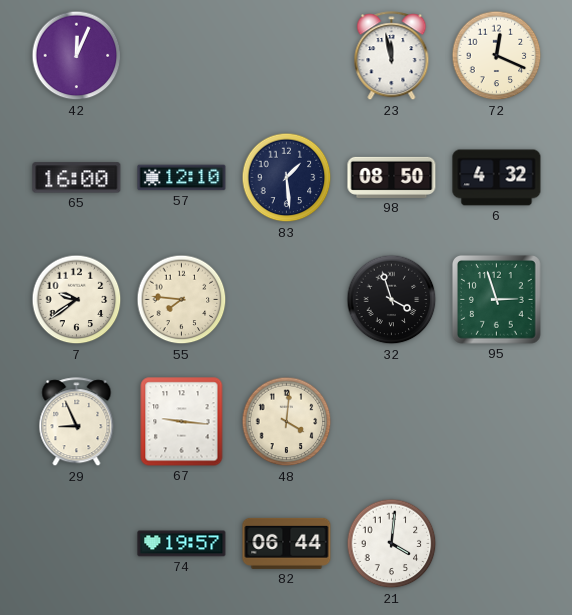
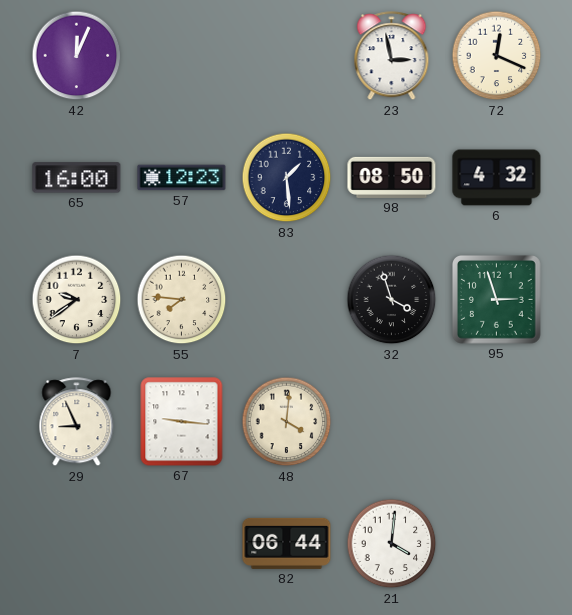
23: 11:58 -> 2:58 (392, 56)
57: 12:10 -> 12:23 (182, 178)
74: 19:57 -> none (182, 544)
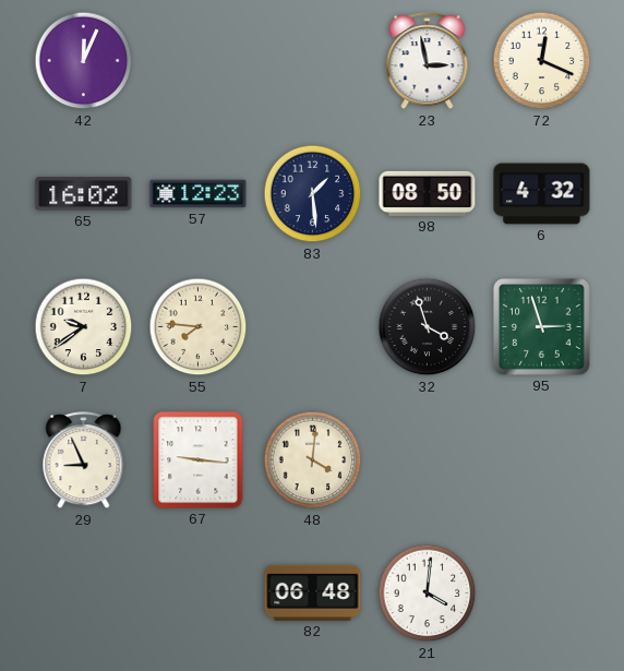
65: 16:00 -> 16:02 (84, 194)
82: 06:44 -> 06:48 (313, 592)
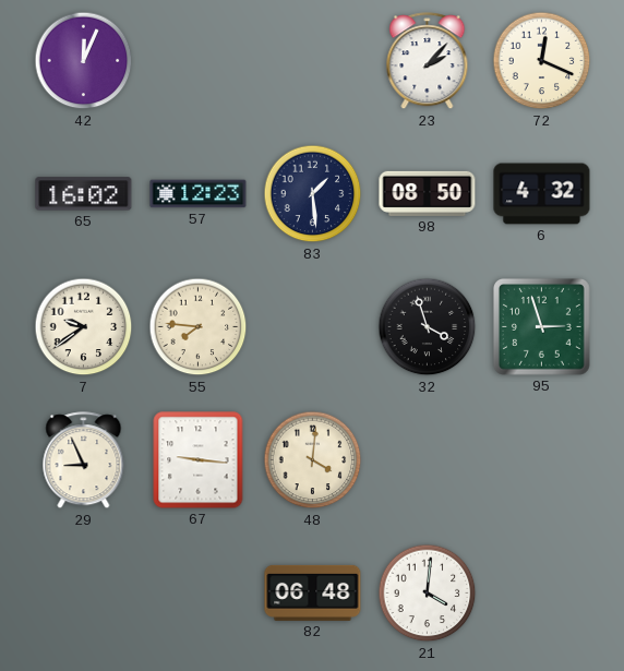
23: 2:58 -> 2:07 (428, 61)
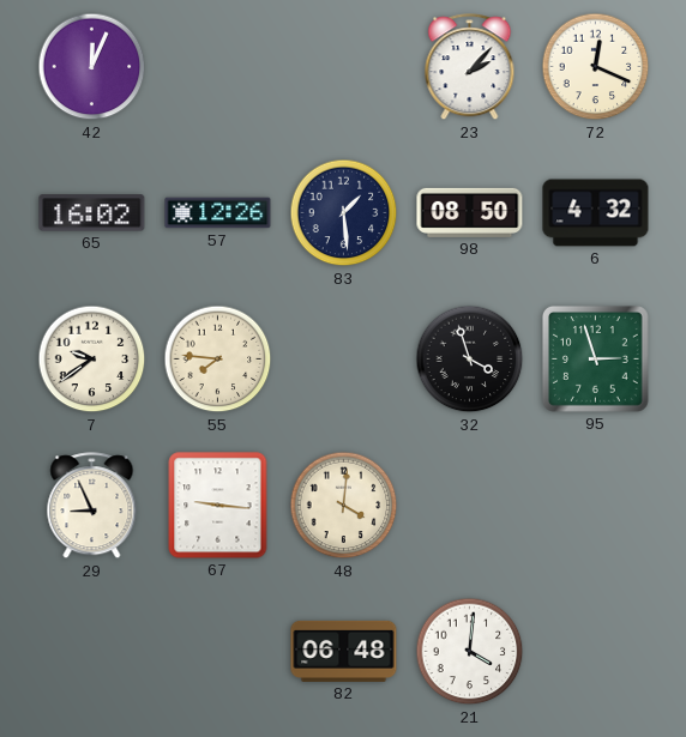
57: 12:23 -> 12:26 (218, 213)
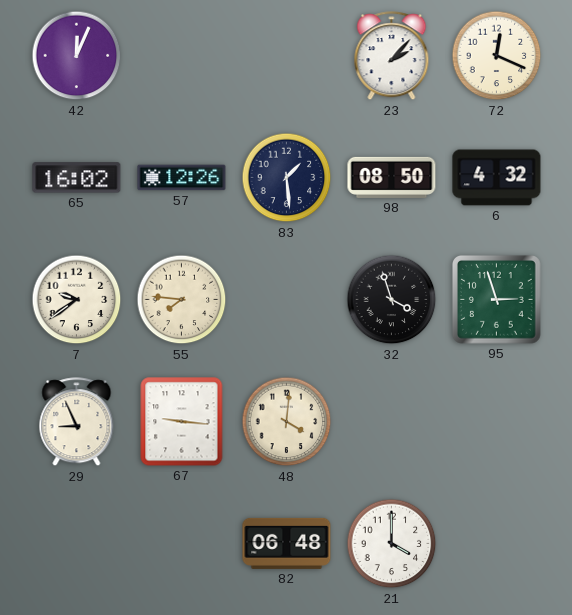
21: 4:01 -> 4:00 (392, 544)
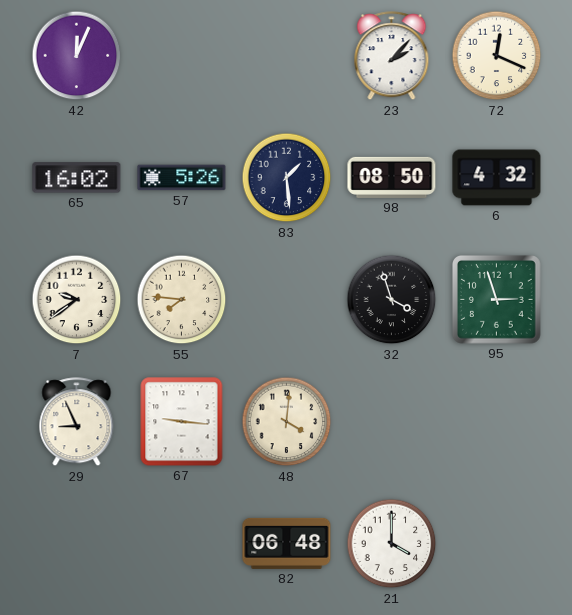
57: 12:26 -> 5:26 (182, 178)
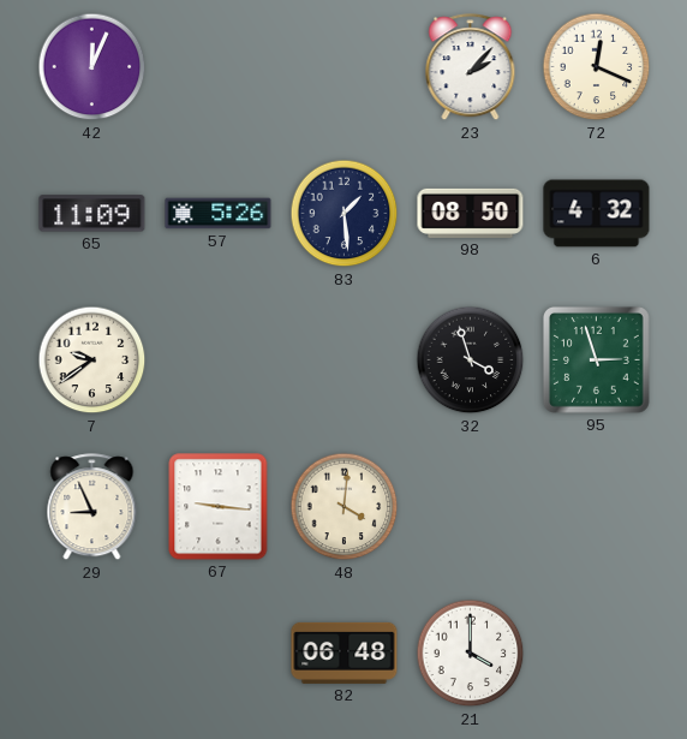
65: 16:02 -> 11:09 (92, 214)
55: 7:46 -> none (182, 300)
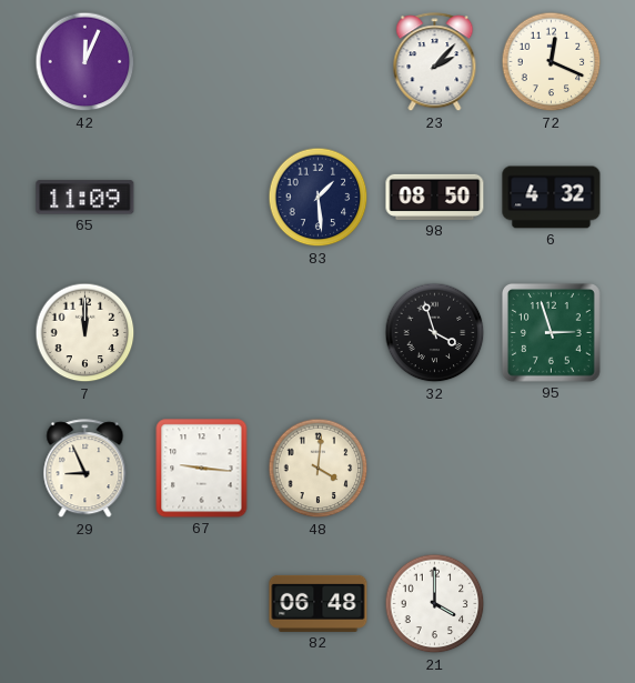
57: 5:26 -> none (219, 214)
7: 9:39 -> 12:00 (85, 333)
